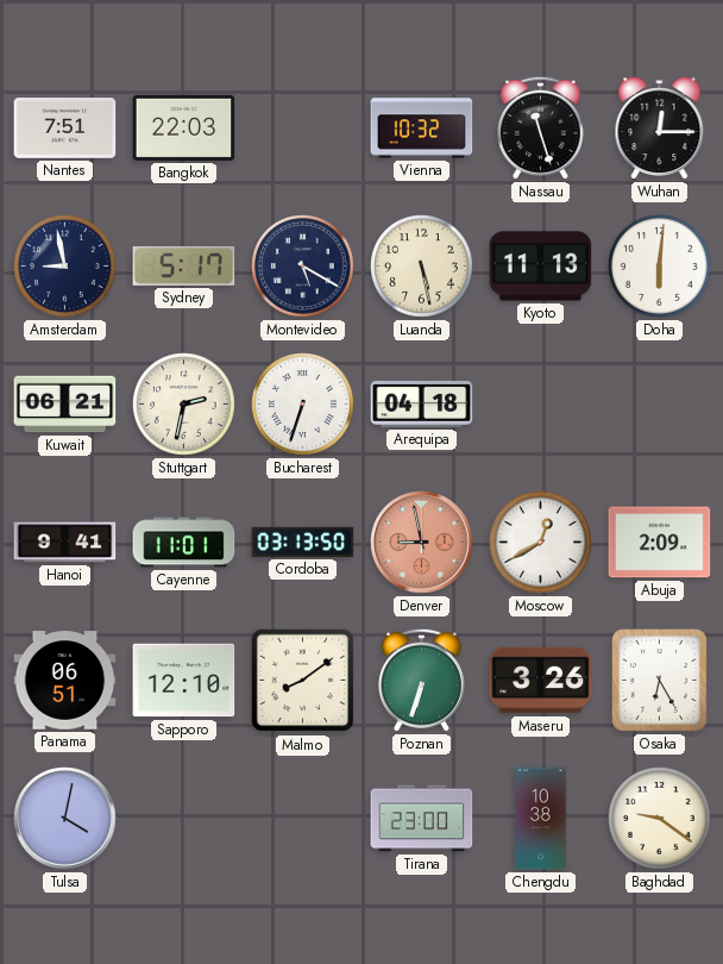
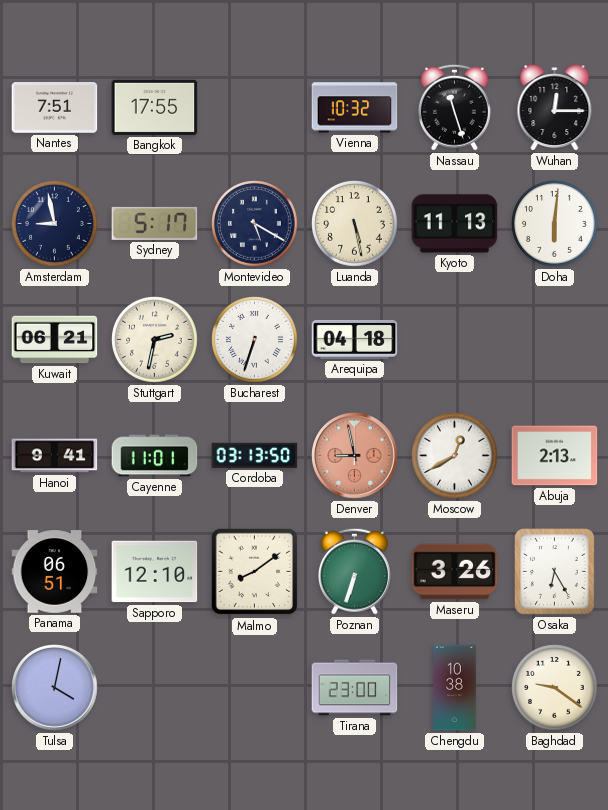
Bangkok: 22:03 -> 17:55 (155, 107)
Abuja: 2:09 -> 2:13 (555, 456)
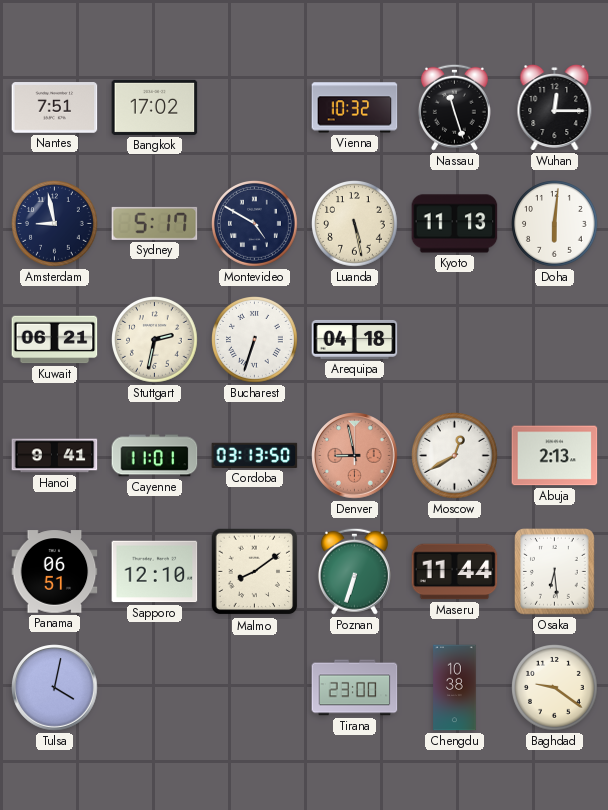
Bangkok: 17:55 -> 17:02 (155, 107)
Montevideo: 5:20 -> 4:50 (255, 224)
Maseru: 3:26 -> 11:44 (455, 572)
Osaka: 6:25 -> 6:29 (555, 572)
